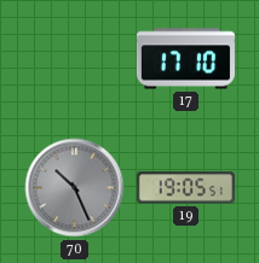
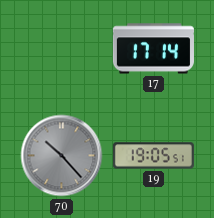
17: 17:10 -> 17:14 (153, 49)
70: 10:26 -> 10:23 (62, 156)
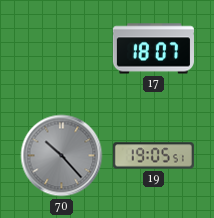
17: 17:14 -> 18:07 (153, 49)
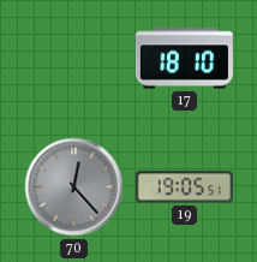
17: 18:07 -> 18:10 (184, 59)
70: 10:23 -> 12:23 (74, 187)
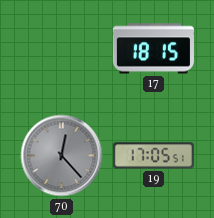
17: 18:10 -> 18:15 (153, 49)
19: 19:05 -> 17:05 (153, 156)
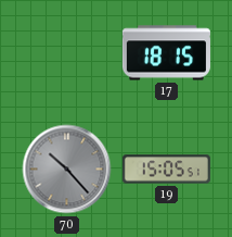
70: 12:23 -> 10:23 (67, 170)
19: 17:05 -> 15:05 (166, 170)
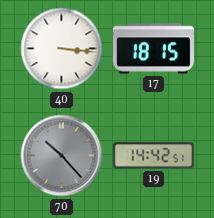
40: none -> 3:16 (62, 49)
19: 15:05 -> 14:42 (153, 156)
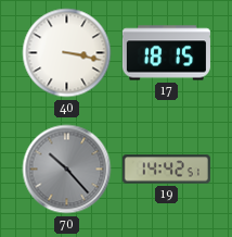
40: 3:16 -> 3:17 (67, 53)
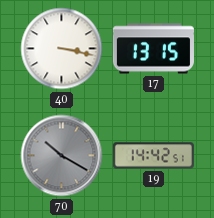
17: 18:15 -> 13:15 (153, 49)
70: 10:23 -> 10:20 (62, 156)
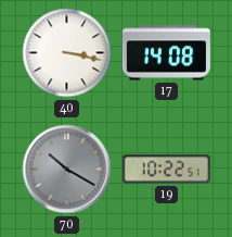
17: 13:15 -> 14:08 (166, 53)
19: 14:42 -> 10:22 (166, 170)
